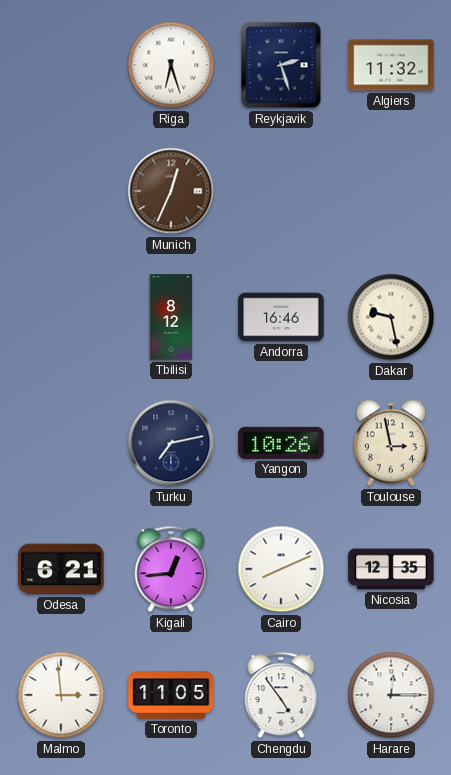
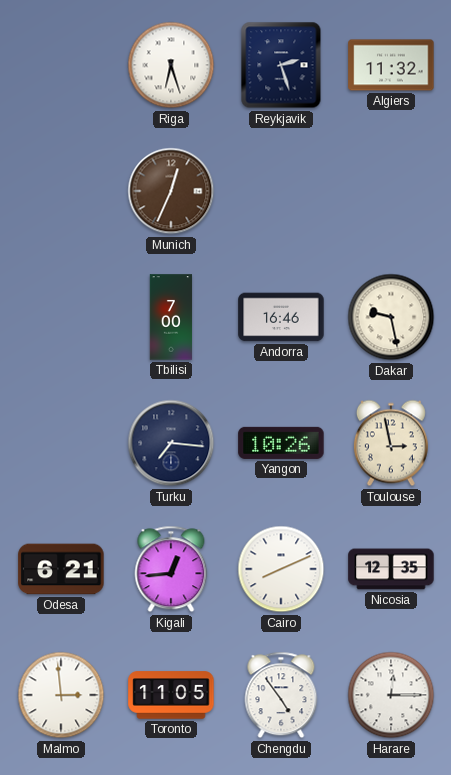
Tbilisi: 8:12 -> 7:00 (171, 317)
Turku: 7:13 -> 7:16 (171, 443)
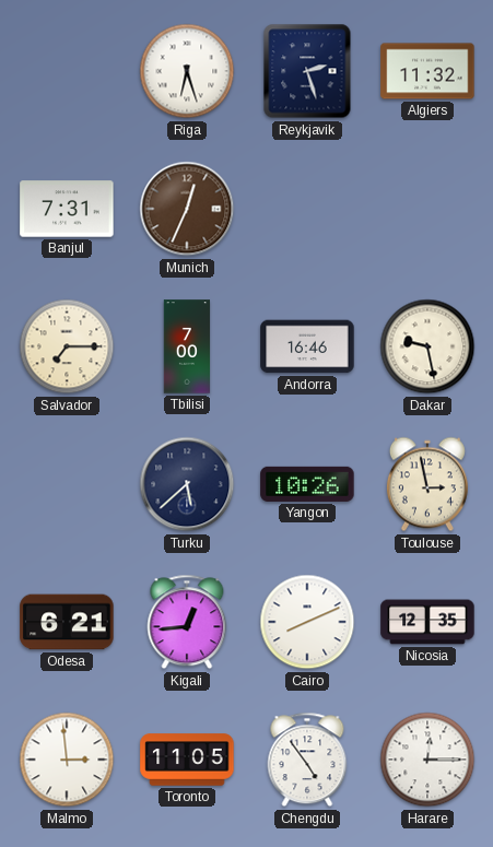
Banjul: none -> 7:31 (67, 209)
Salvador: none -> 7:15 (67, 346)
Turku: 7:16 -> 5:38 (187, 484)
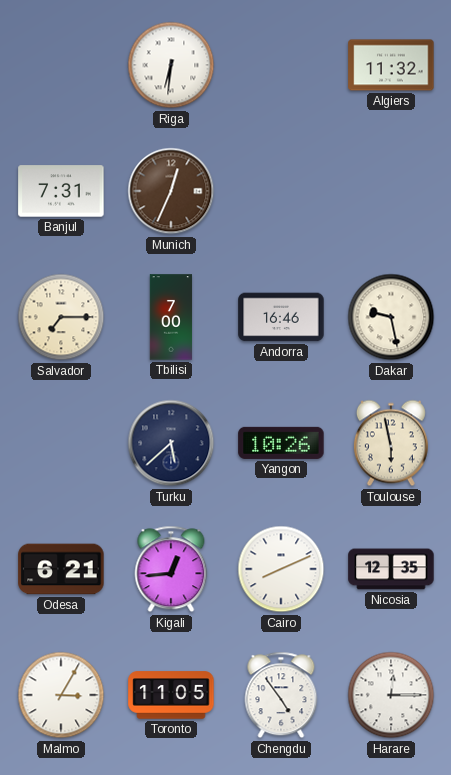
Riga: 6:27 -> 6:31 (171, 65)
Reykjavik: 2:27 -> none (307, 71)
Toulouse: 2:58 -> 5:58 (391, 443)
Malmo: 2:59 -> 3:05 (61, 695)
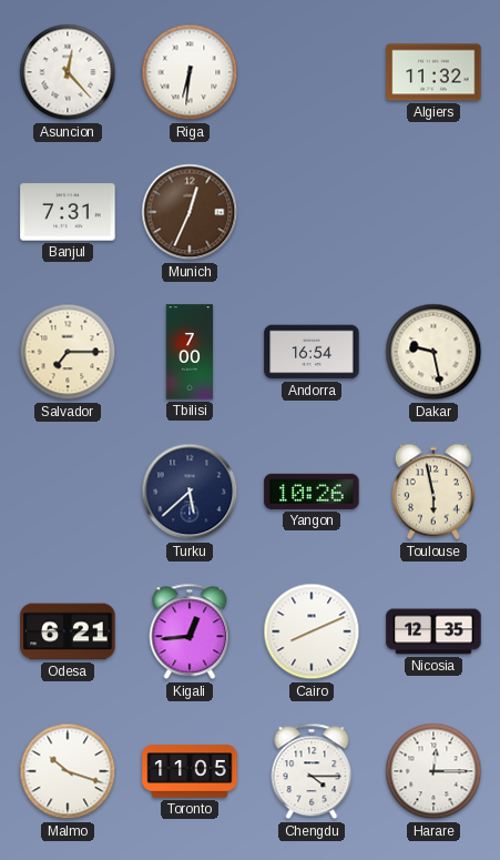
Asuncion: none -> 12:23 (68, 72)
Andorra: 16:46 -> 16:54 (312, 352)
Malmo: 3:05 -> 10:18 (68, 771)
Chengdu: 4:54 -> 4:15 (312, 771)
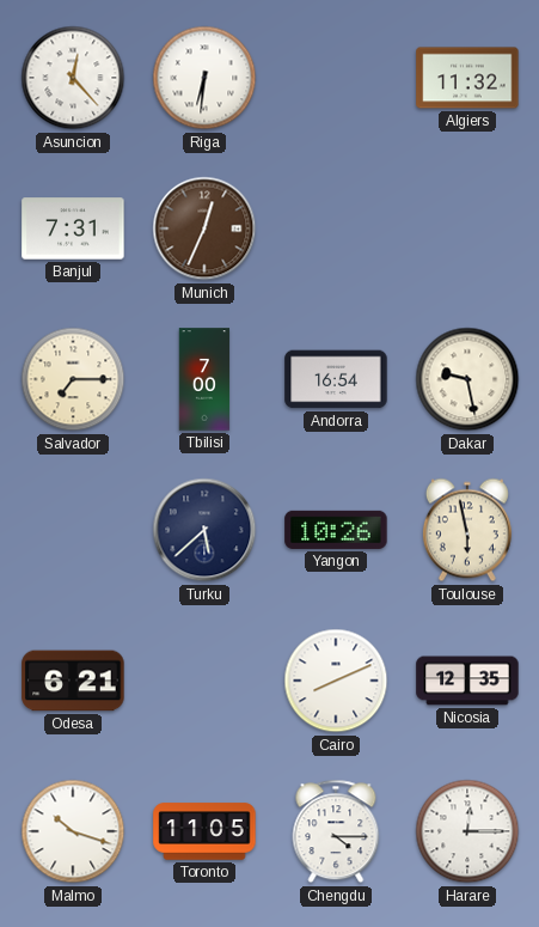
Kigali: 12:44 -> none (190, 631)
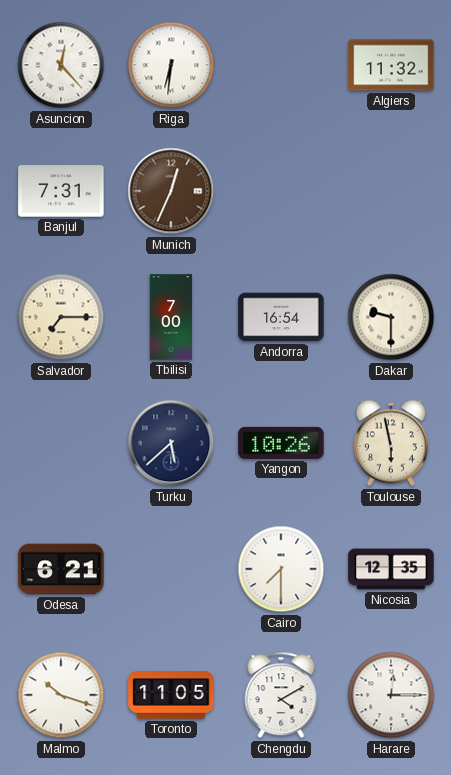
Dakar: 9:28 -> 9:30 (391, 317)
Cairo: 8:11 -> 7:30 (281, 569)
Chengdu: 4:15 -> 4:10 (281, 695)
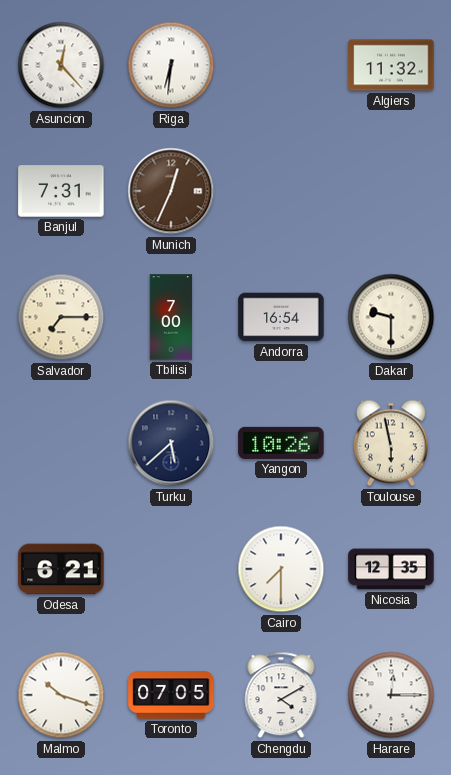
Toronto: 11:05 -> 07:05 (171, 695)
